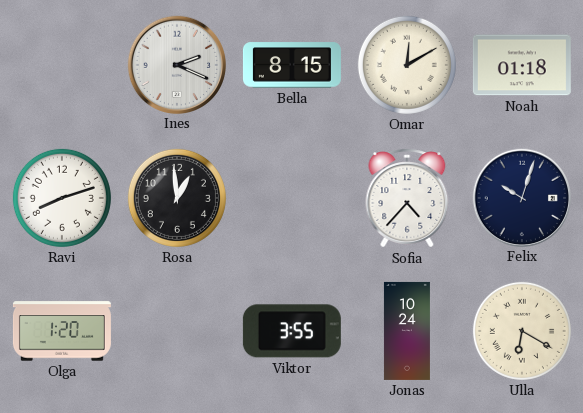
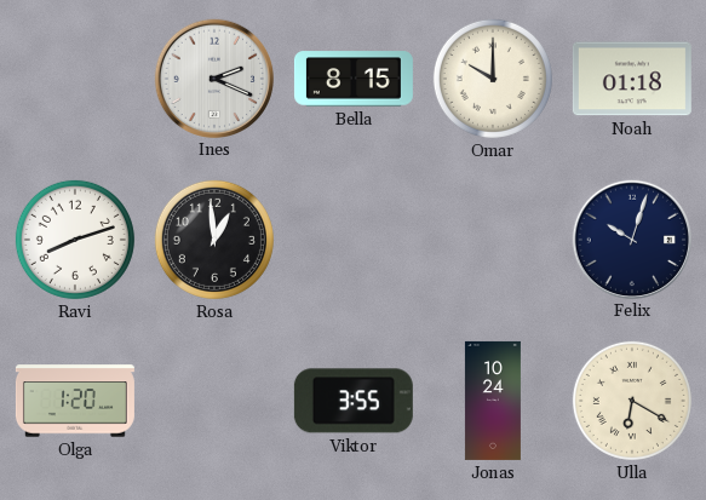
Omar: 12:10 -> 10:00 (493, 79)
Sofia: 4:37 -> none (407, 198)
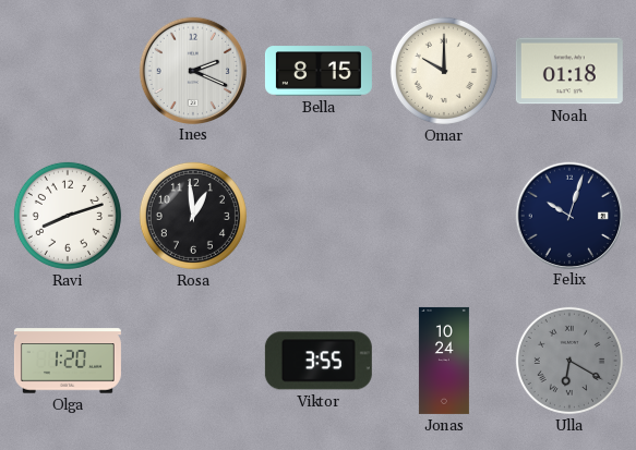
Ulla dial: cream -> grey (569, 361)
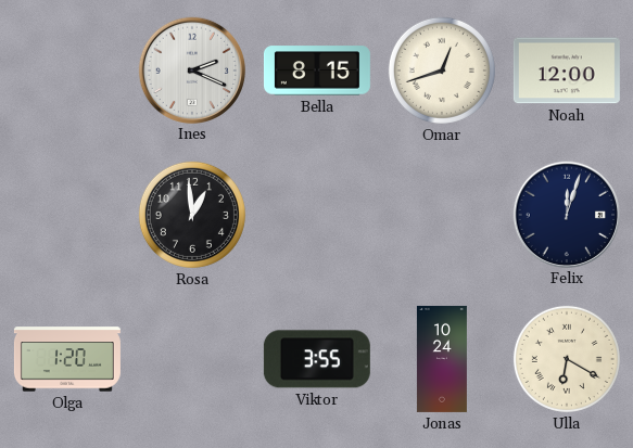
Omar: 10:00 -> 12:42 (442, 71)
Noah: 01:18 -> 12:00 (567, 71)
Ravi: 8:12 -> none (68, 216)
Felix: 10:03 -> 12:03 (566, 214)
Ulla dial: grey -> cream (567, 359)
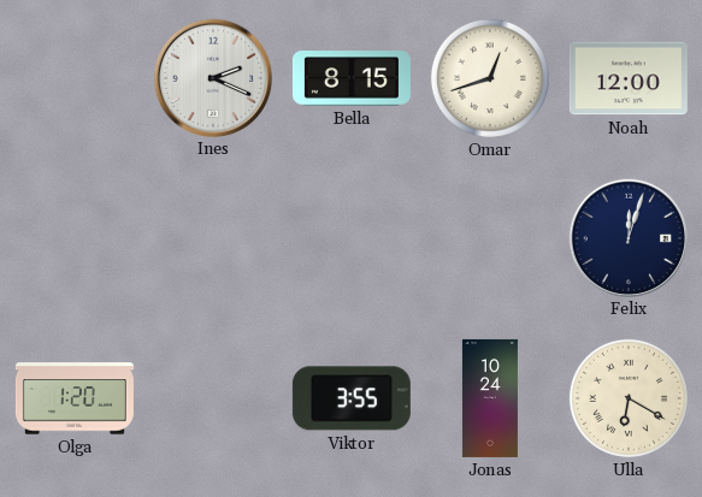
Rosa: 12:59 -> none (192, 215)
